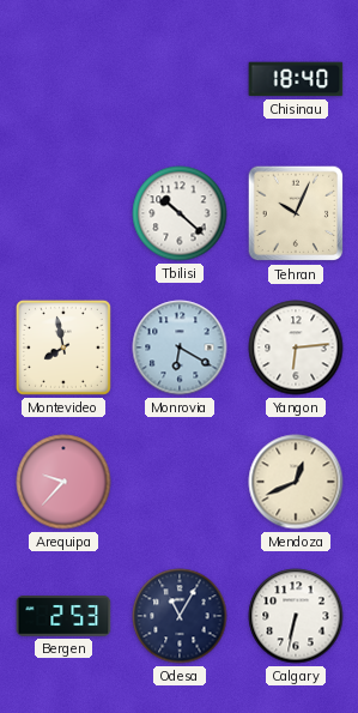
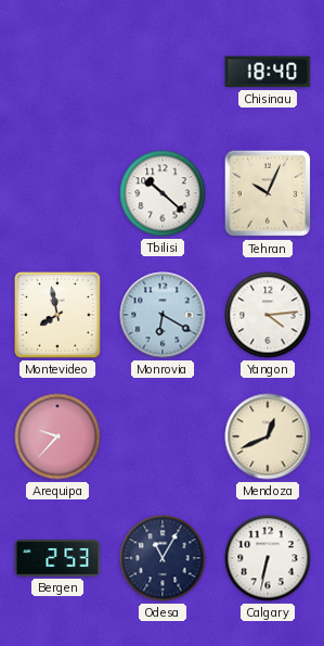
Yangon: 6:14 -> 4:14 (268, 315)
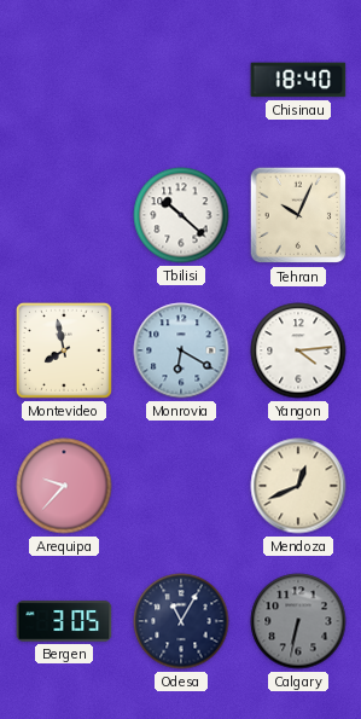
Bergen: 2:53 -> 3:05 (64, 621)
Calgary dial: white -> grey (298, 621)
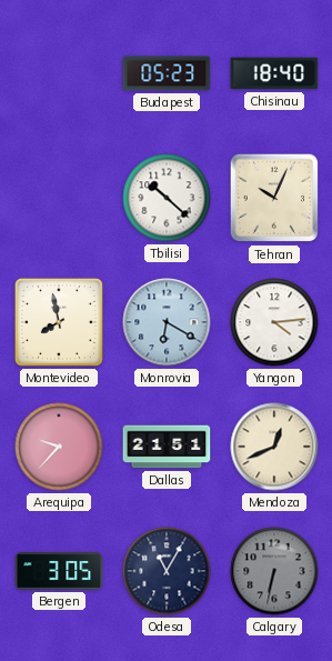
Budapest: none -> 05:23 (167, 73)
Dallas: none -> 21:51 (167, 447)
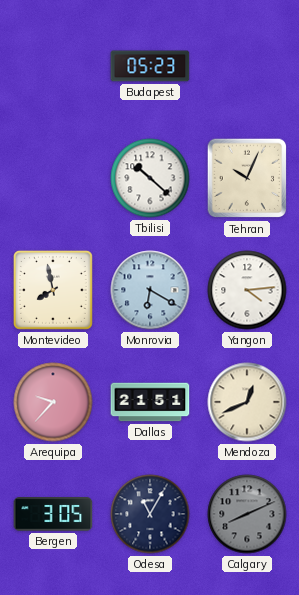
Chisinau: 18:40 -> none (274, 73)
Calgary: 6:32 -> 8:11 (247, 514)
